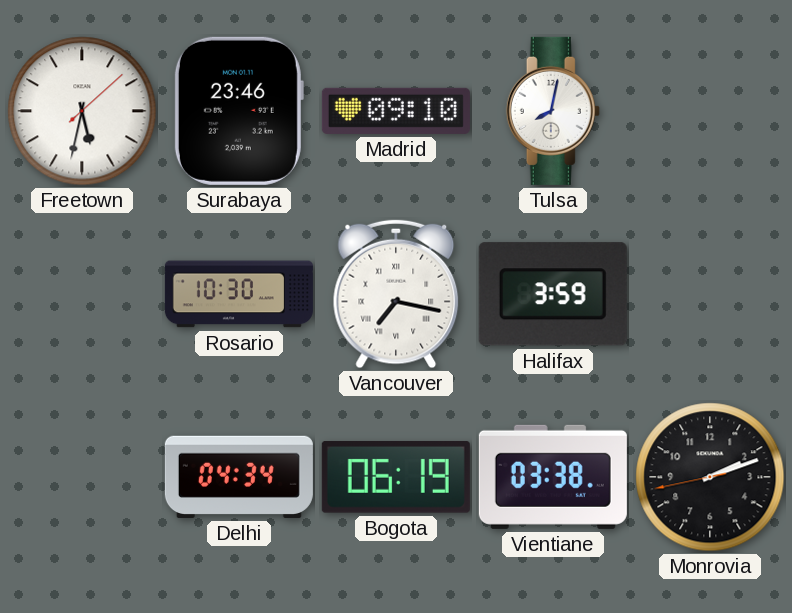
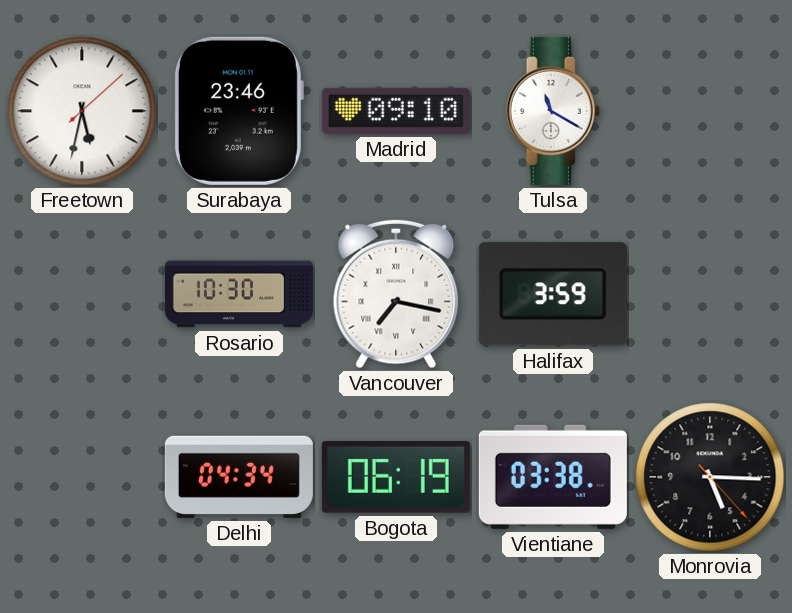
Tulsa: 8:02 -> 11:20 (553, 111)
Monrovia: 2:11 -> 5:15 (710, 477)
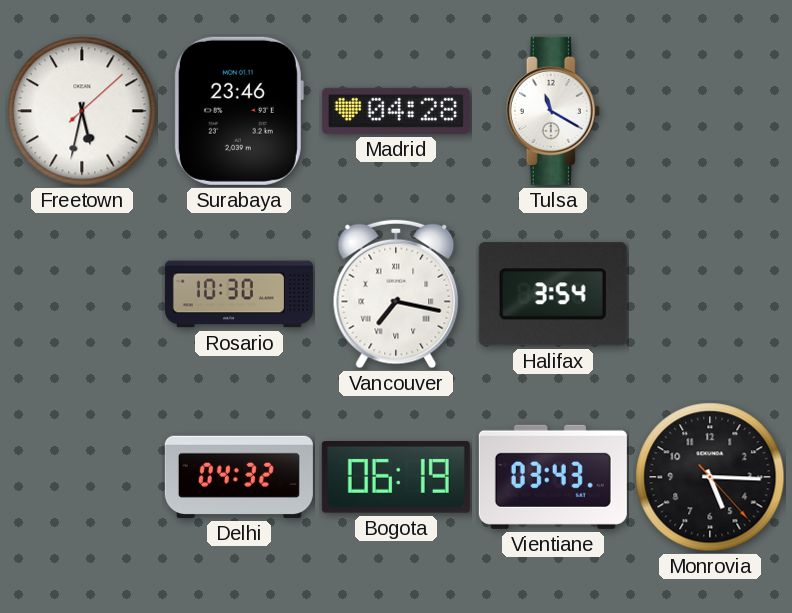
Madrid: 09:10 -> 04:28 (396, 111)
Halifax: 3:59 -> 3:54 (553, 294)
Delhi: 04:34 -> 04:32 (239, 477)
Vientiane: 03:38 -> 03:43 (553, 477)
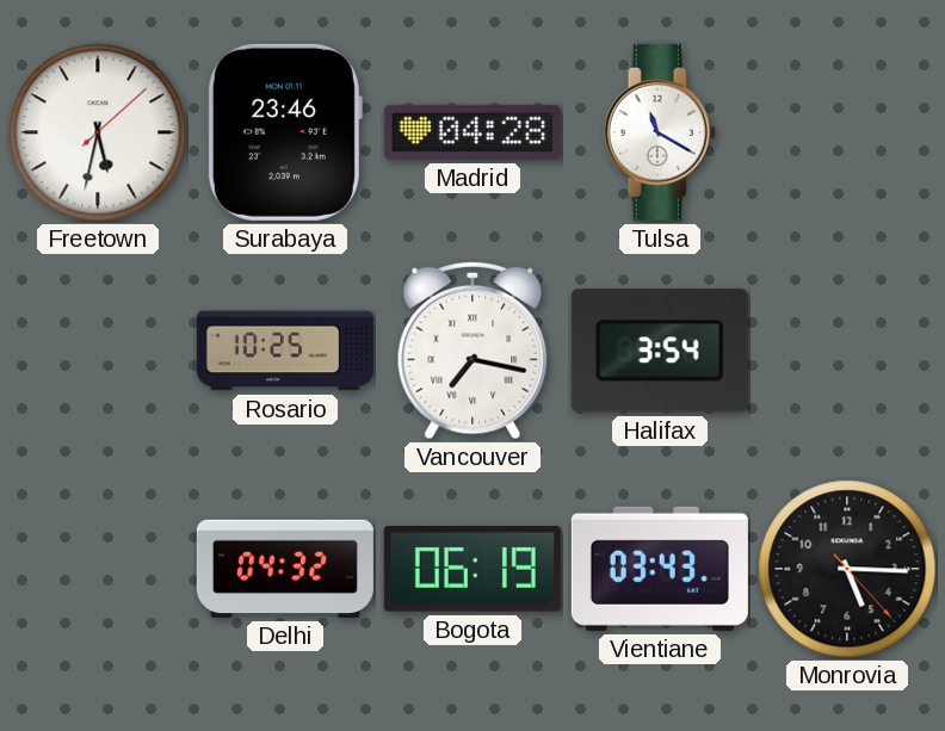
Rosario: 10:30 -> 10:25 (285, 351)
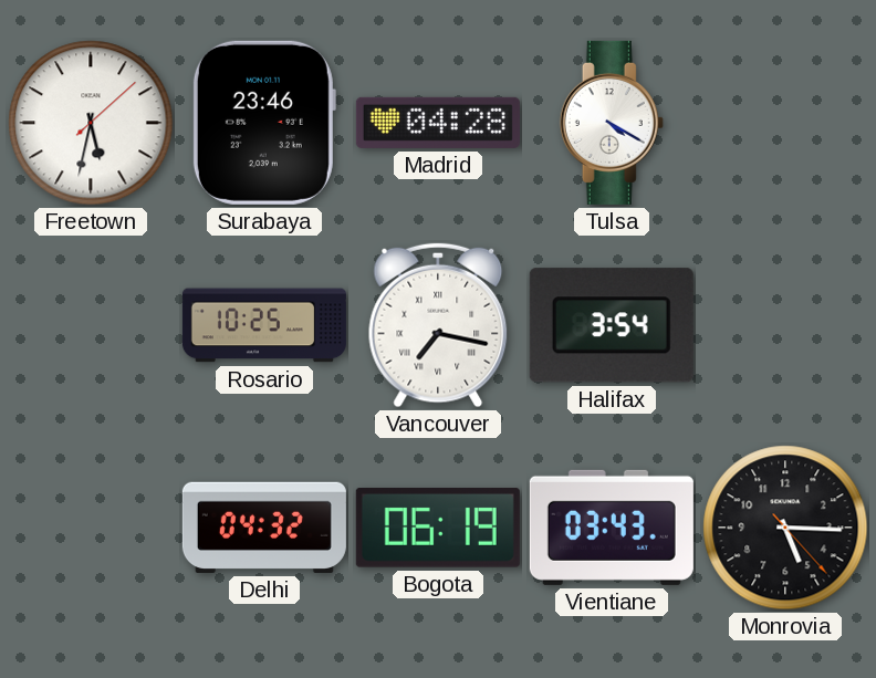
Tulsa: 11:20 -> 4:20 (612, 123)
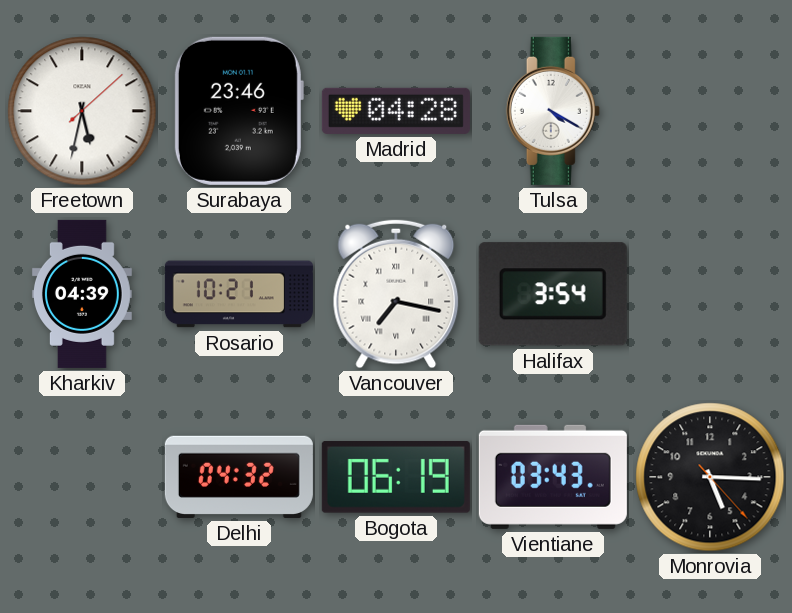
Kharkiv: none -> 04:39 (82, 294)
Rosario: 10:25 -> 10:21 (239, 294)
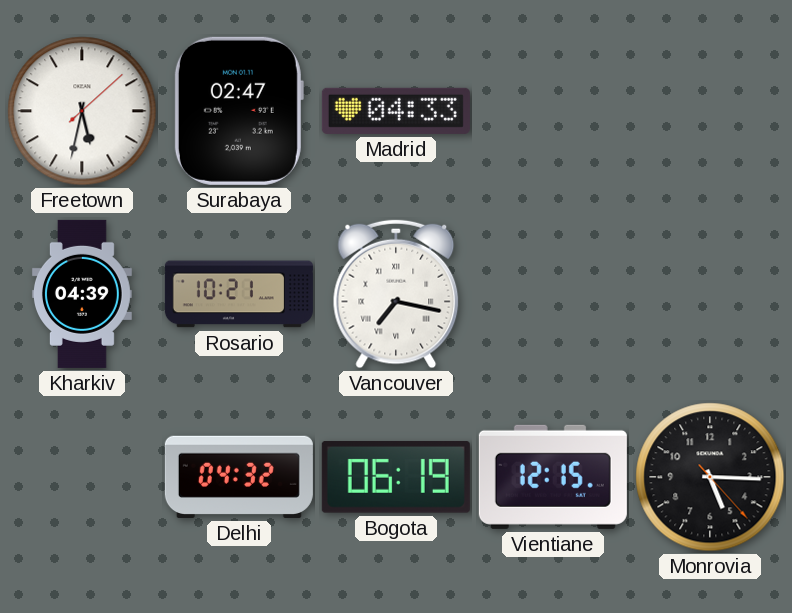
Surabaya: 23:46 -> 02:47 (239, 111)
Madrid: 04:28 -> 04:33 (396, 111)
Tulsa: 4:20 -> none (553, 111)
Halifax: 3:54 -> none (553, 294)
Vientiane: 03:43 -> 12:15 (553, 477)
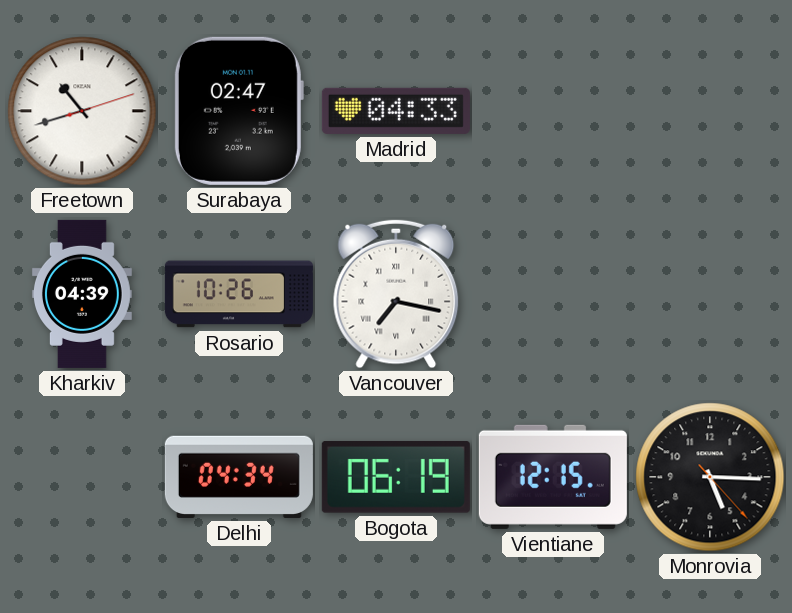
Freetown: 5:32 -> 10:42 (82, 111)
Rosario: 10:21 -> 10:26 (239, 294)
Delhi: 04:32 -> 04:34 (239, 477)
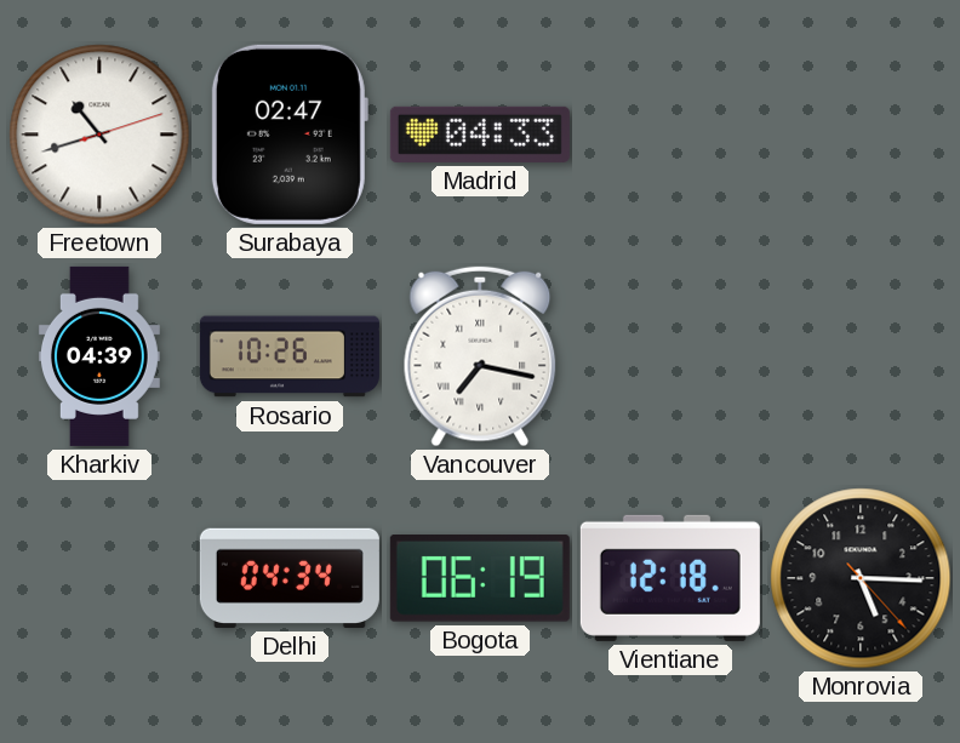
Vientiane: 12:15 -> 12:18 (670, 578)
